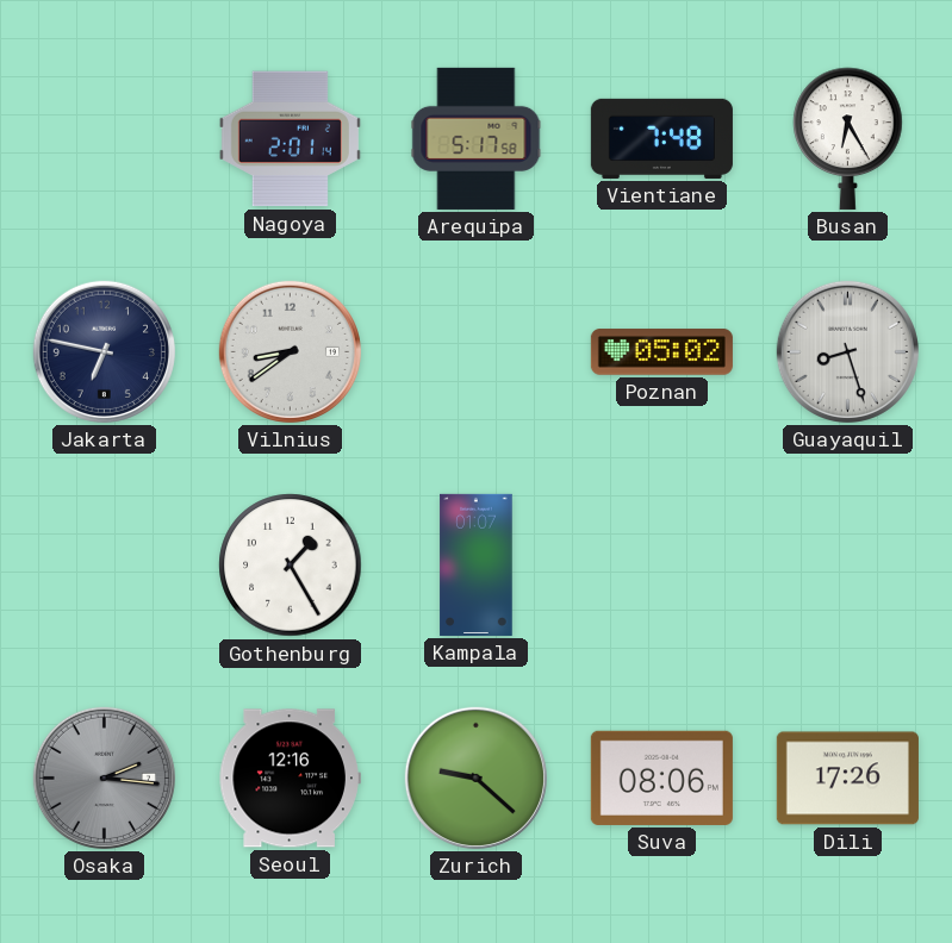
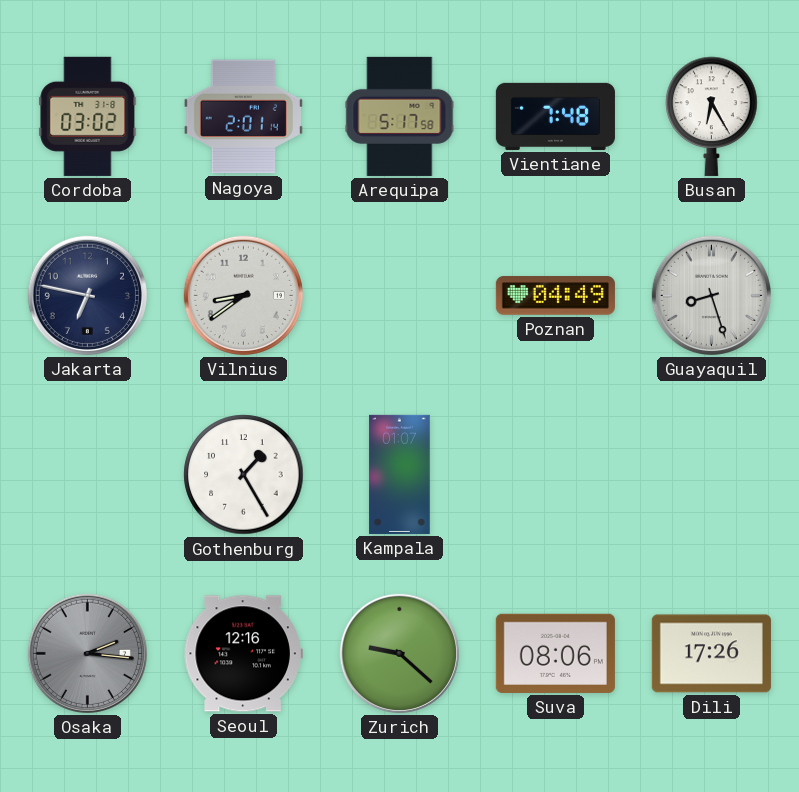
Cordoba: none -> 03:02 (88, 116)
Poznan: 05:02 -> 04:49 (555, 296)
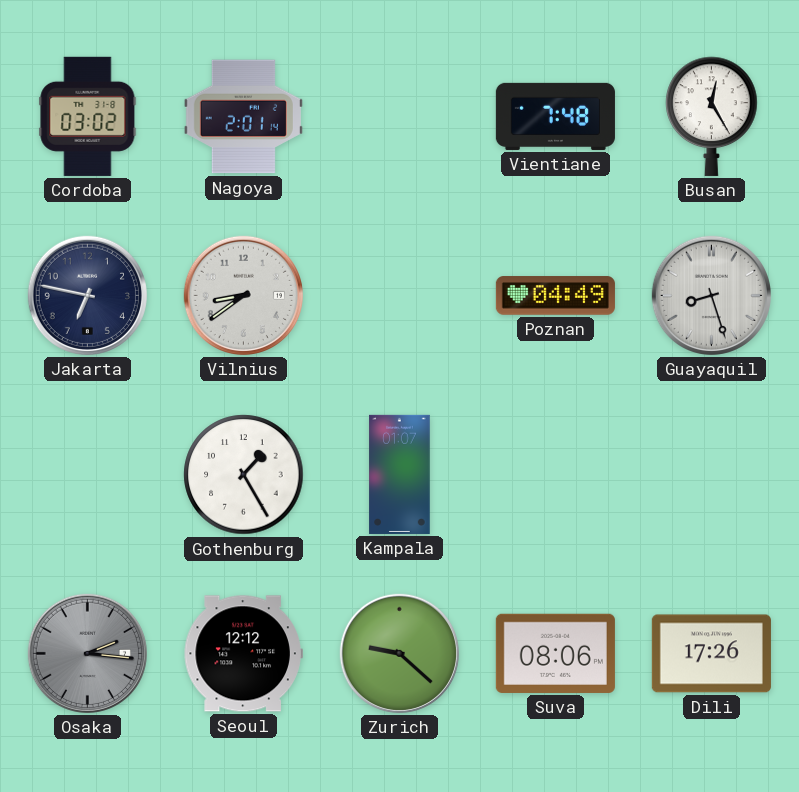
Arequipa: 5:17 -> none (400, 116)
Busan: 6:25 -> 12:25 (712, 116)
Seoul: 12:16 -> 12:12 (243, 654)
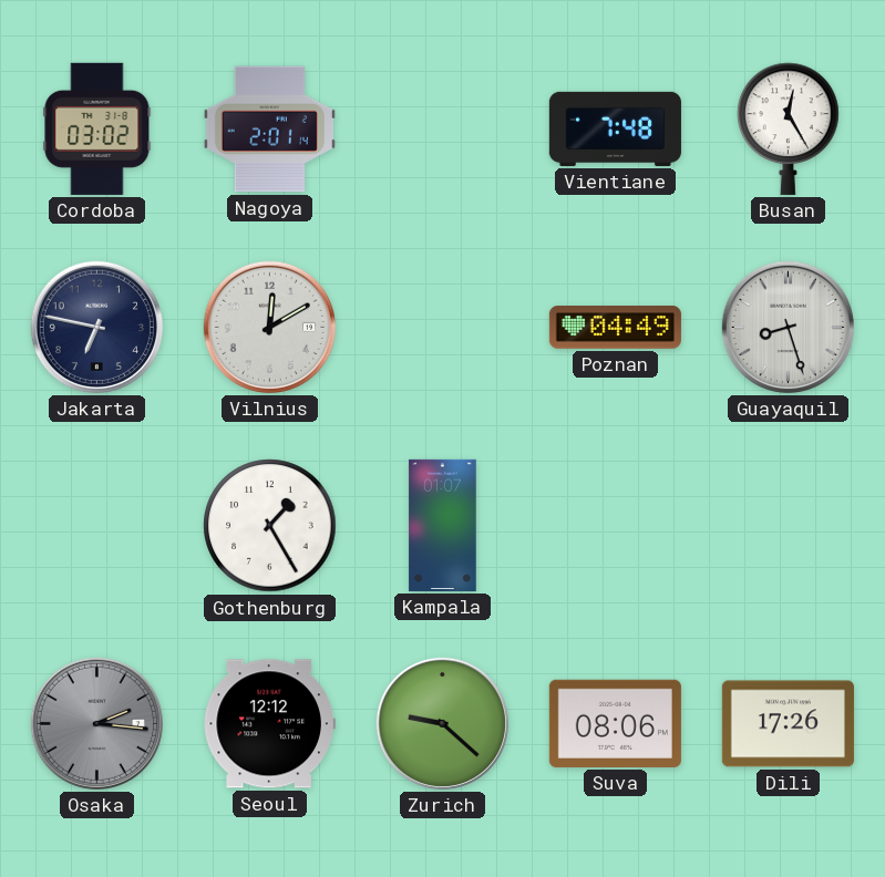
Vilnius: 8:39 -> 12:10 (269, 327)
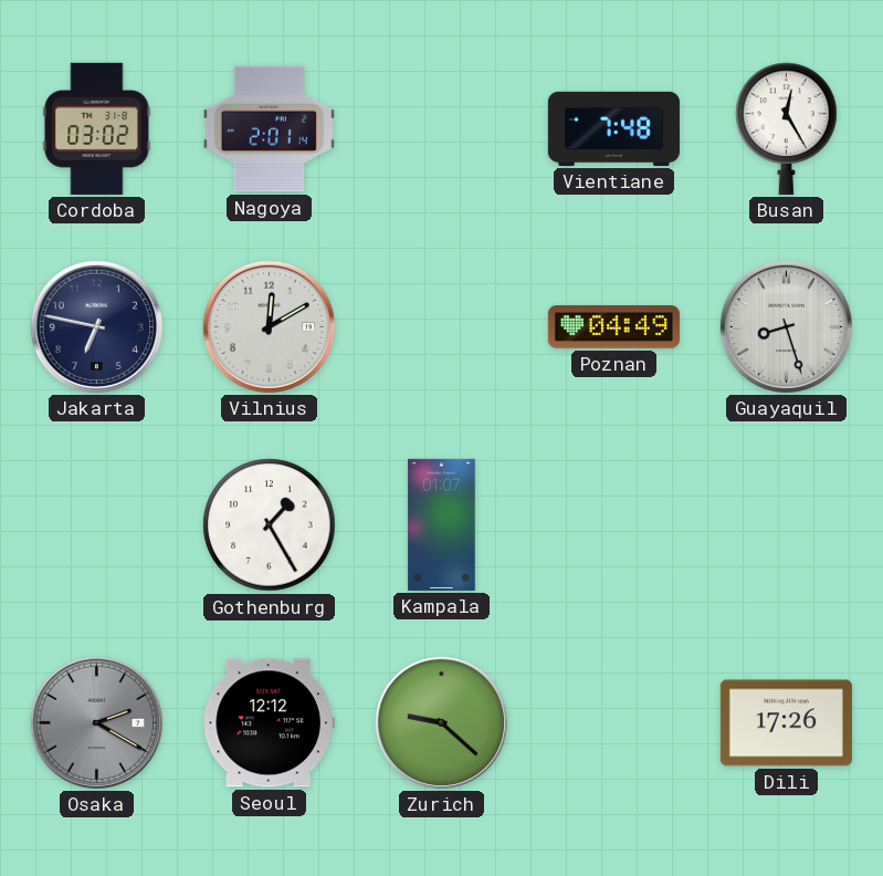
Osaka: 2:16 -> 2:20 (96, 722)
Suva: 08:06 -> none (615, 723)
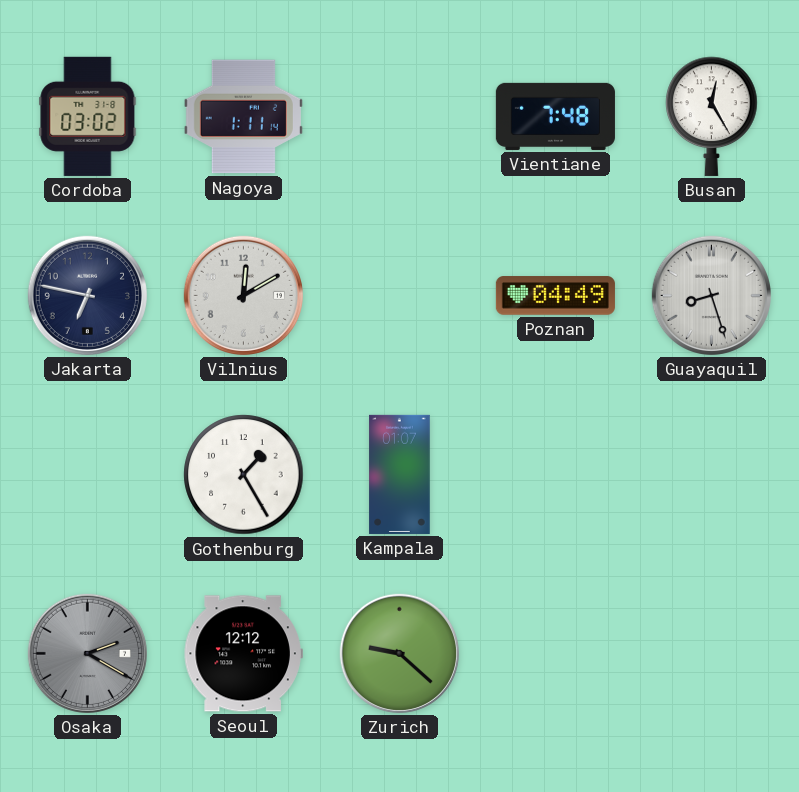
Nagoya: 2:01 -> 1:11 (243, 117)
Dili: 17:26 -> none (786, 723)
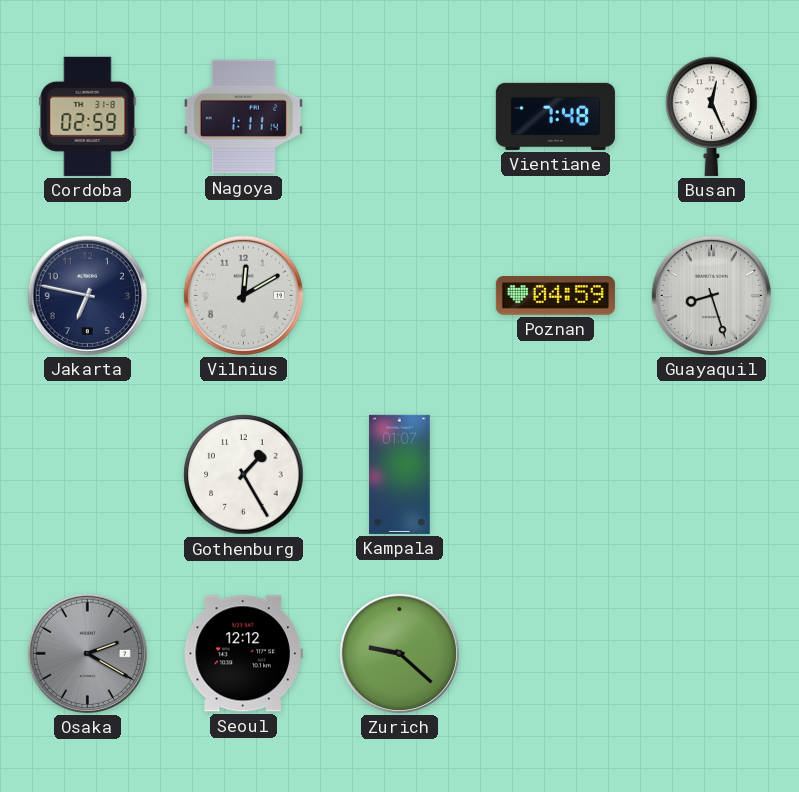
Cordoba: 03:02 -> 02:59 (88, 116)
Busan: 12:25 -> 12:26 (712, 116)
Poznan: 04:49 -> 04:59 (555, 296)
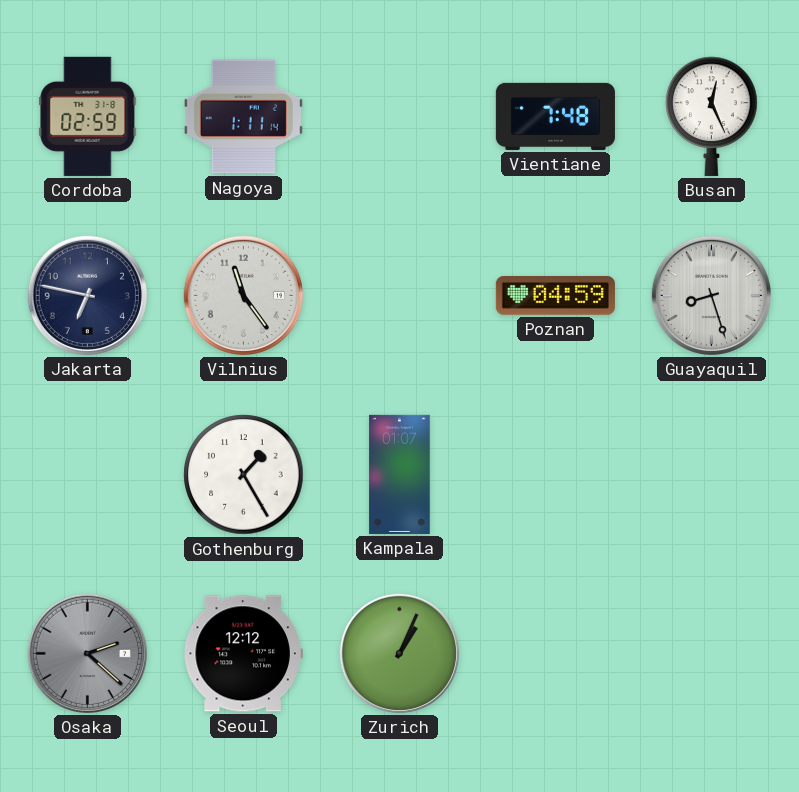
Vilnius: 12:10 -> 11:24 (243, 295)
Osaka: 2:20 -> 2:22 (87, 653)
Zurich: 9:22 -> 1:04 (399, 653)
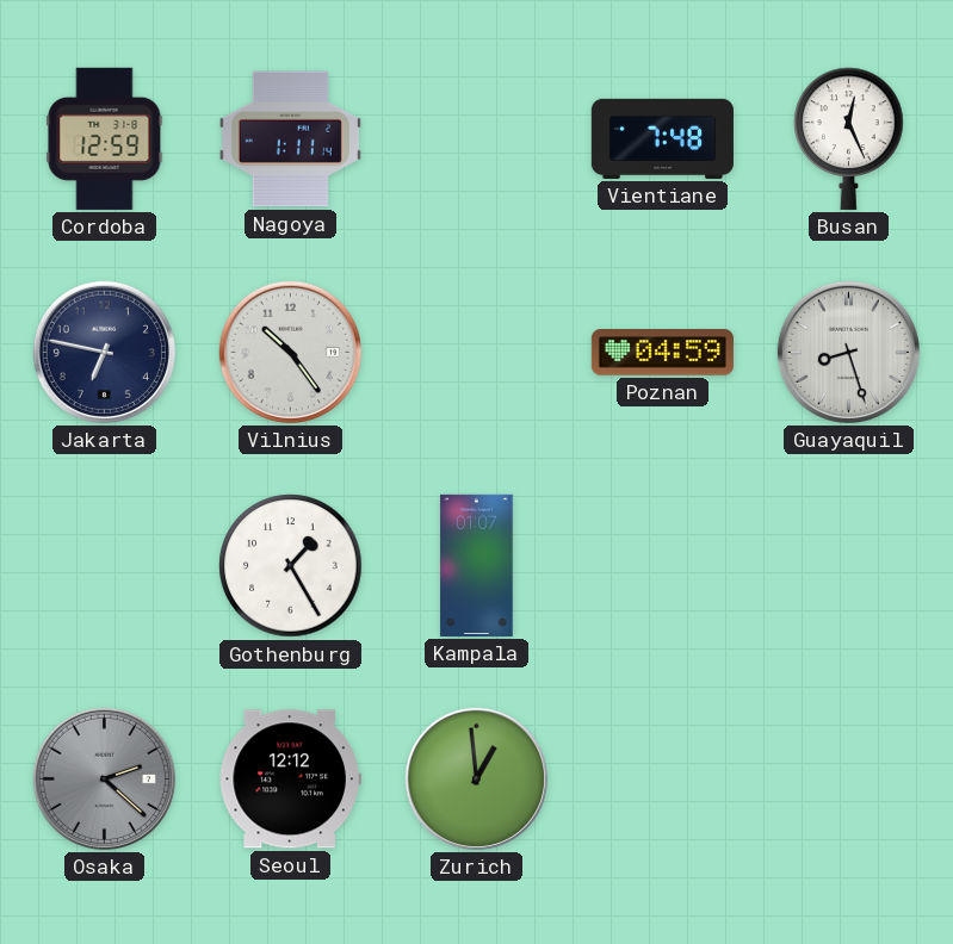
Cordoba: 02:59 -> 12:59 (105, 138)
Vilnius: 11:24 -> 10:24 (290, 352)
Zurich: 1:04 -> 12:59 (476, 778)
